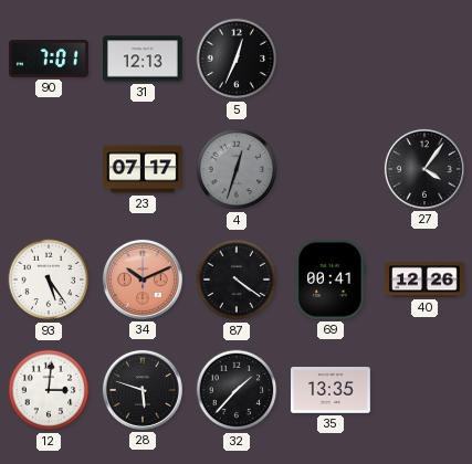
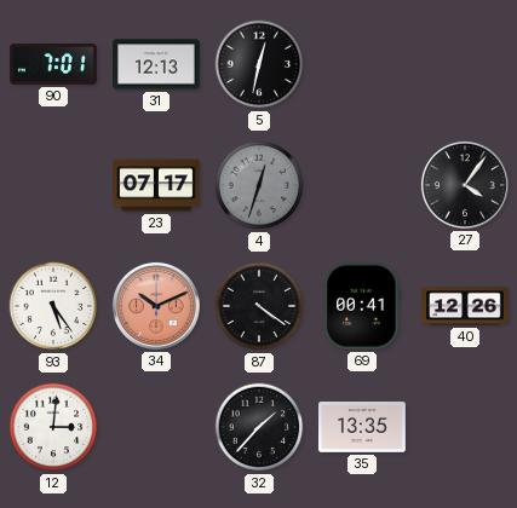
5: 12:34 -> 12:32 (259, 64)
28: 5:48 -> none (143, 390)
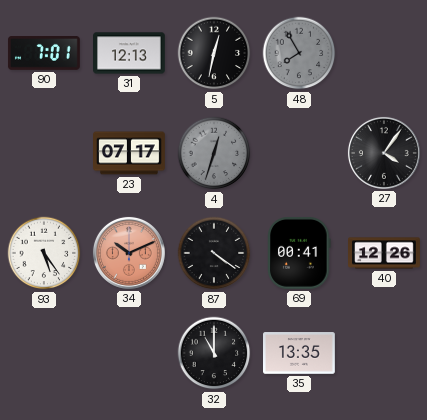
48: none -> 7:55 (299, 53)
12: 3:01 -> none (53, 427)
32: 1:37 -> 11:00 (214, 353)
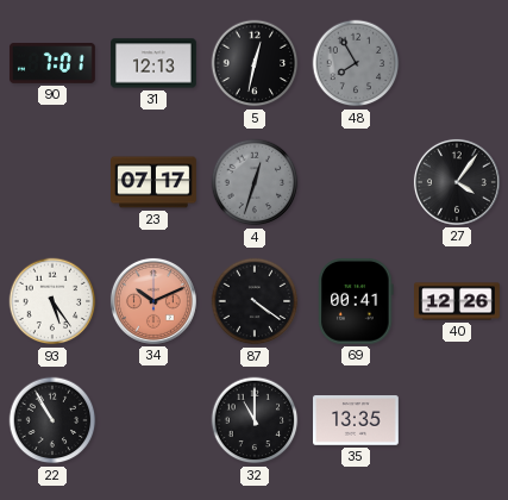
22: none -> 10:55 (52, 420)
